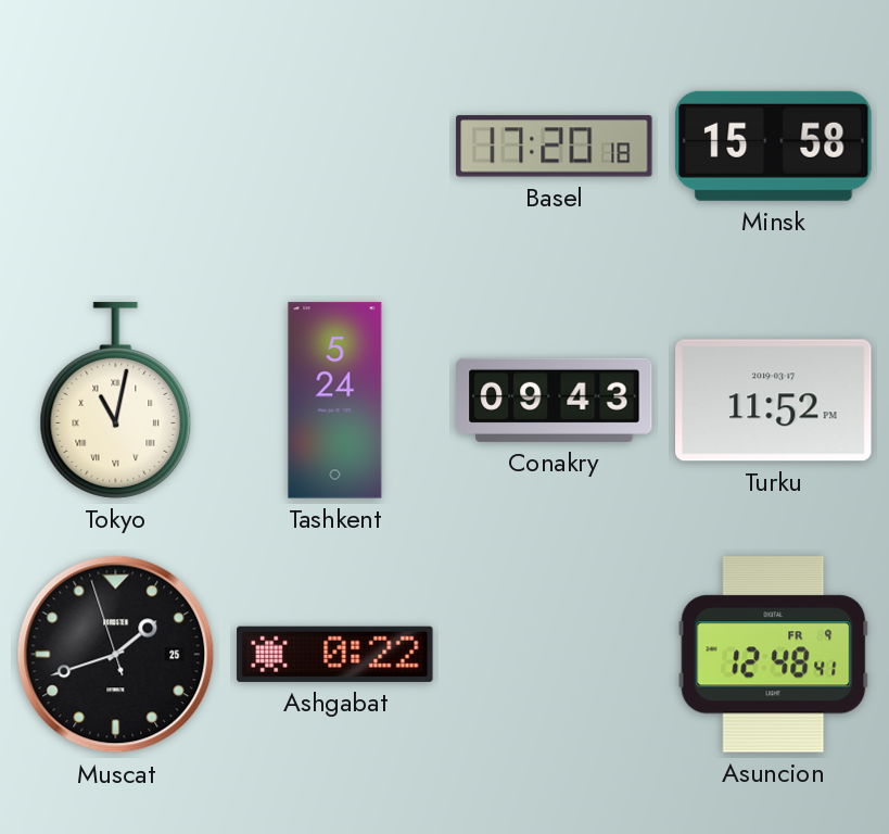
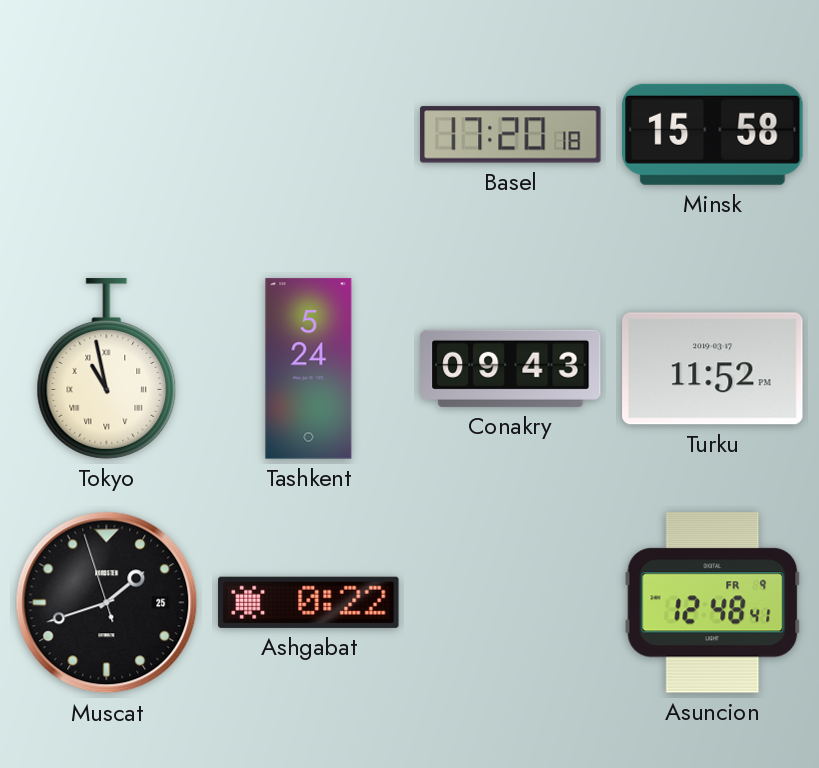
Tokyo: 11:02 -> 10:58 (107, 369)
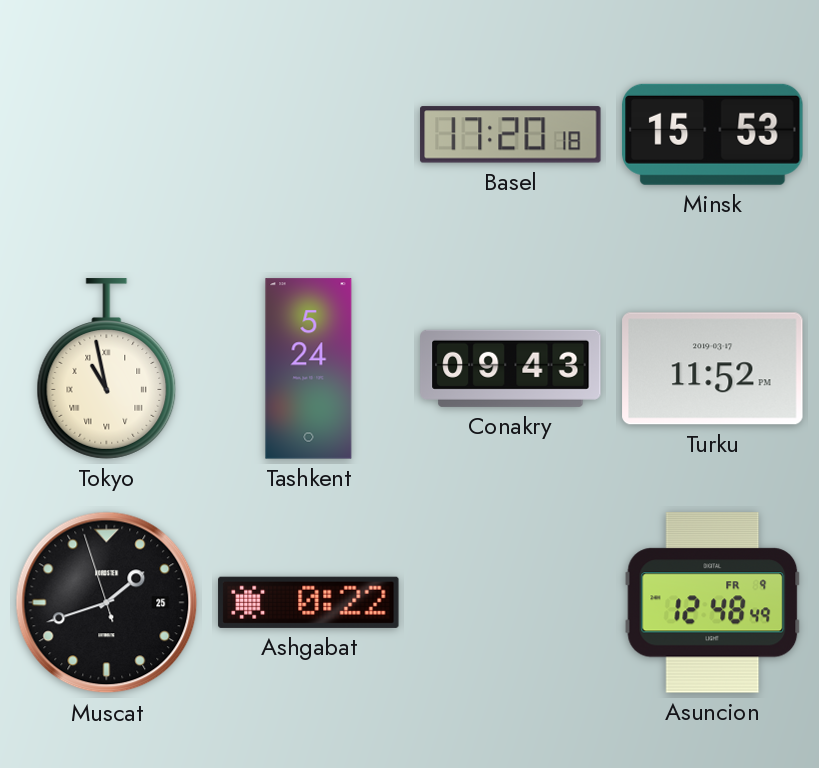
Minsk: 15:58 -> 15:53 (713, 134)
Asuncion: 12:48:41 -> 12:48:49 (713, 603)
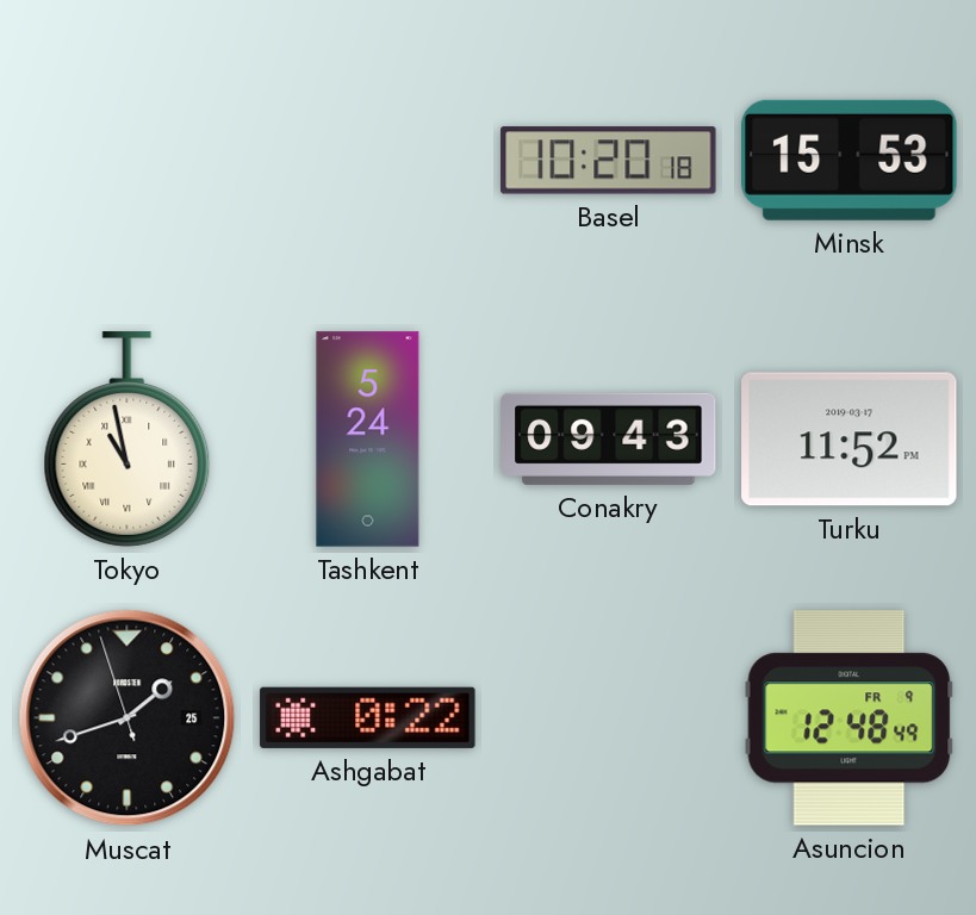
Basel: 17:20 -> 10:20 (609, 161)
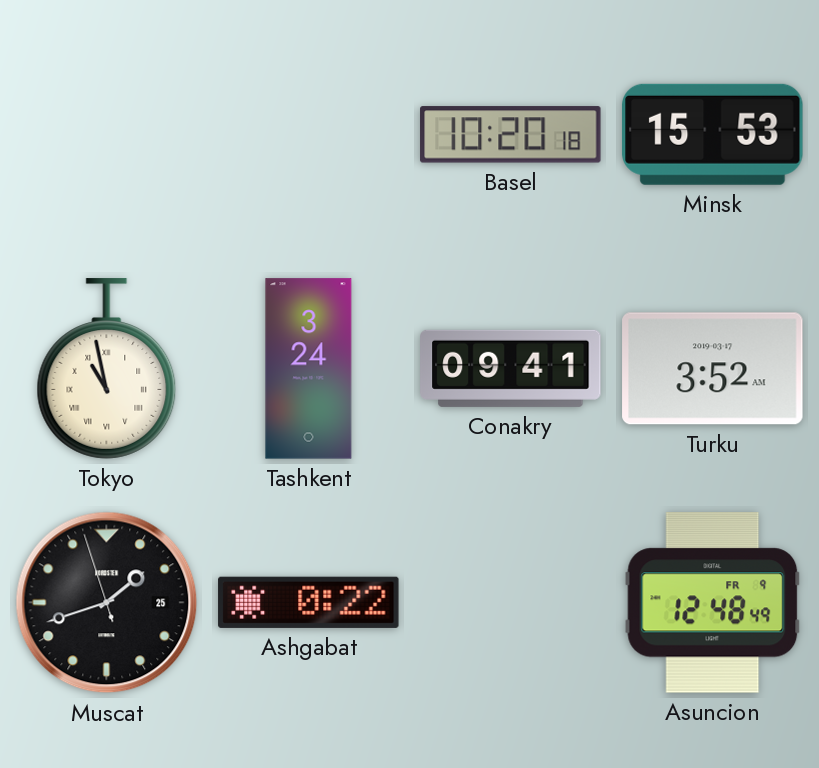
Tashkent: 5:24 -> 3:24 (309, 369)
Conakry: 09:43 -> 09:41 (511, 368)
Turku: 11:52 -> 3:52 (713, 369)
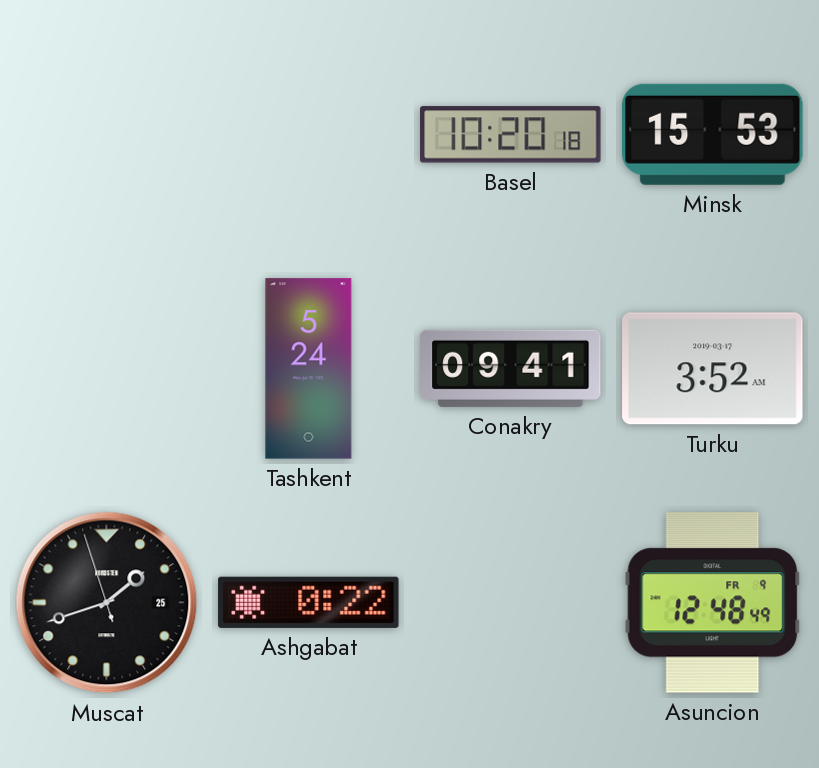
Tokyo: 10:58 -> none (107, 369)
Tashkent: 3:24 -> 5:24 (309, 369)
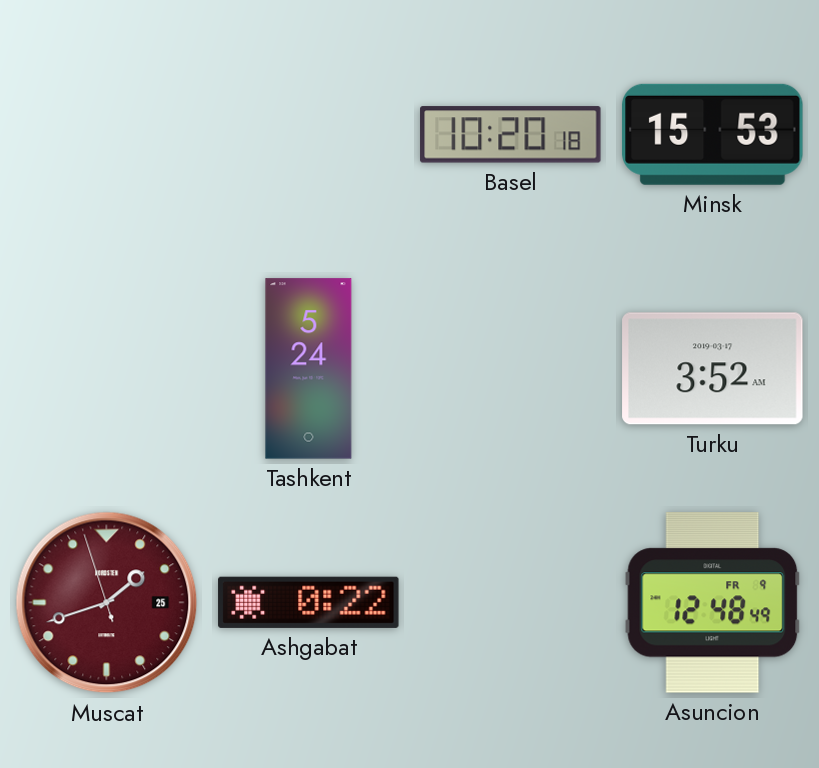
Conakry: 09:41 -> none (511, 368)
Muscat dial: black -> burgundy (107, 603)
